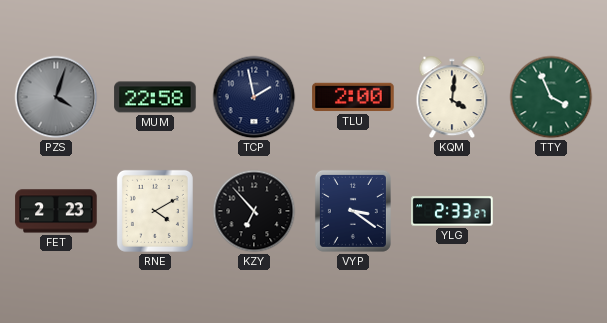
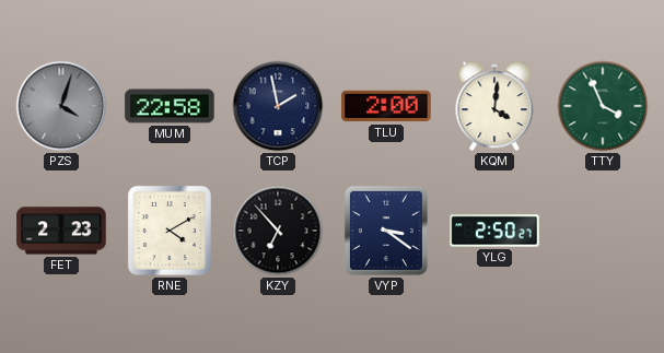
YLG: 2:33 -> 2:50 (494, 231)
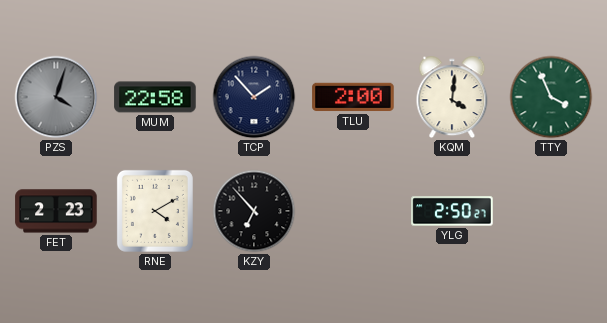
TCP: 1:58 -> 1:53 (254, 97)
VYP: 3:21 -> none (386, 231)
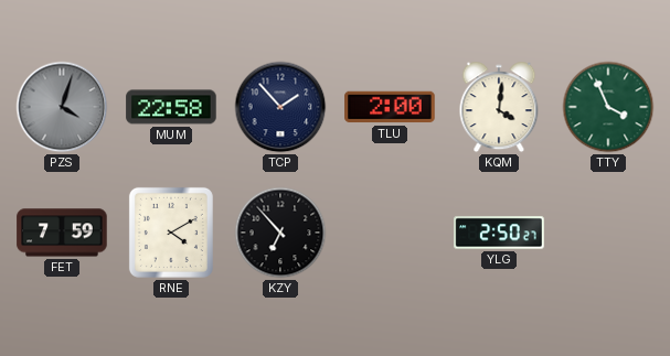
FET: 2:23 -> 7:59 (62, 233)
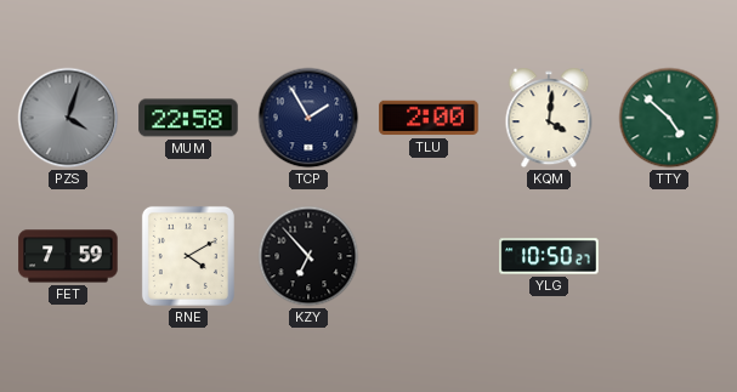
TCP: 1:53 -> 1:55 (308, 118)
TTY: 3:56 -> 4:52 (669, 118)
YLG: 2:50 -> 10:50 (549, 256)
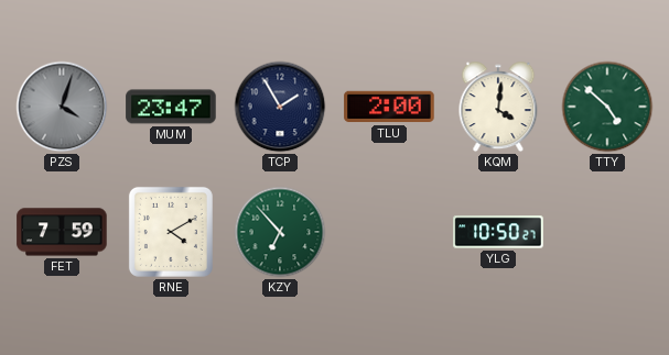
MUM: 22:58 -> 23:47 (171, 107)
KZY dial: black -> green (280, 232)
